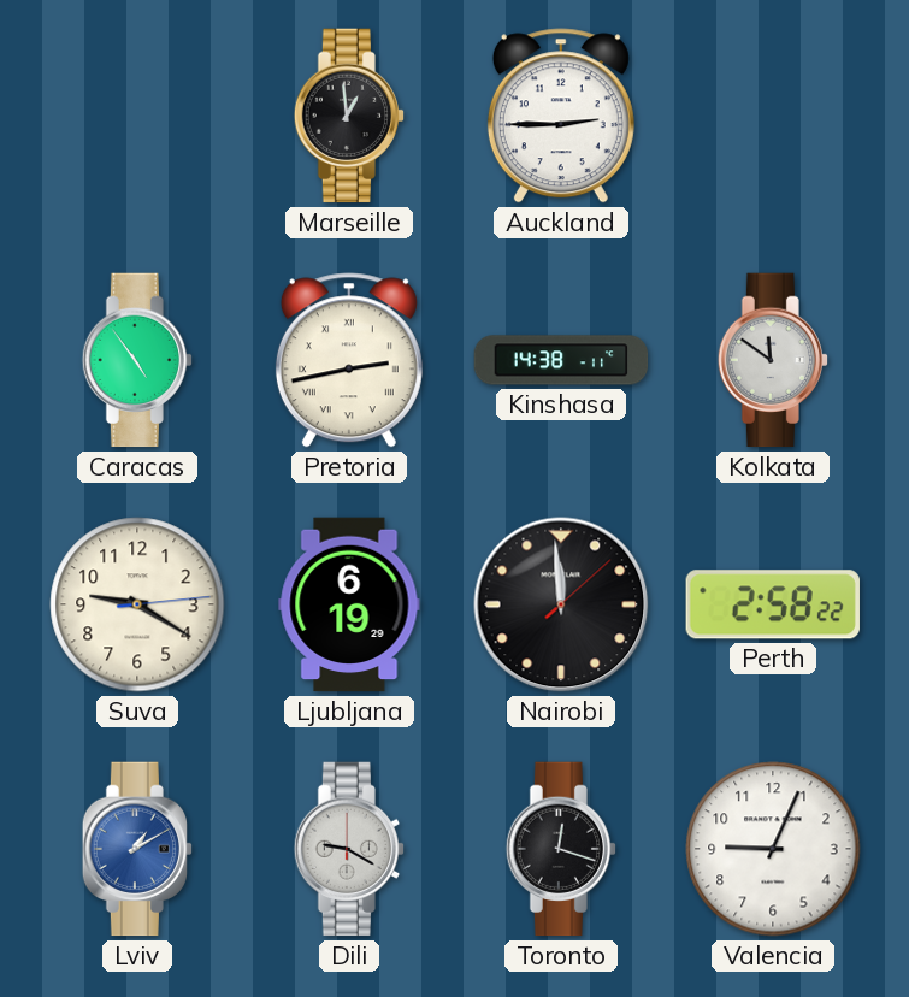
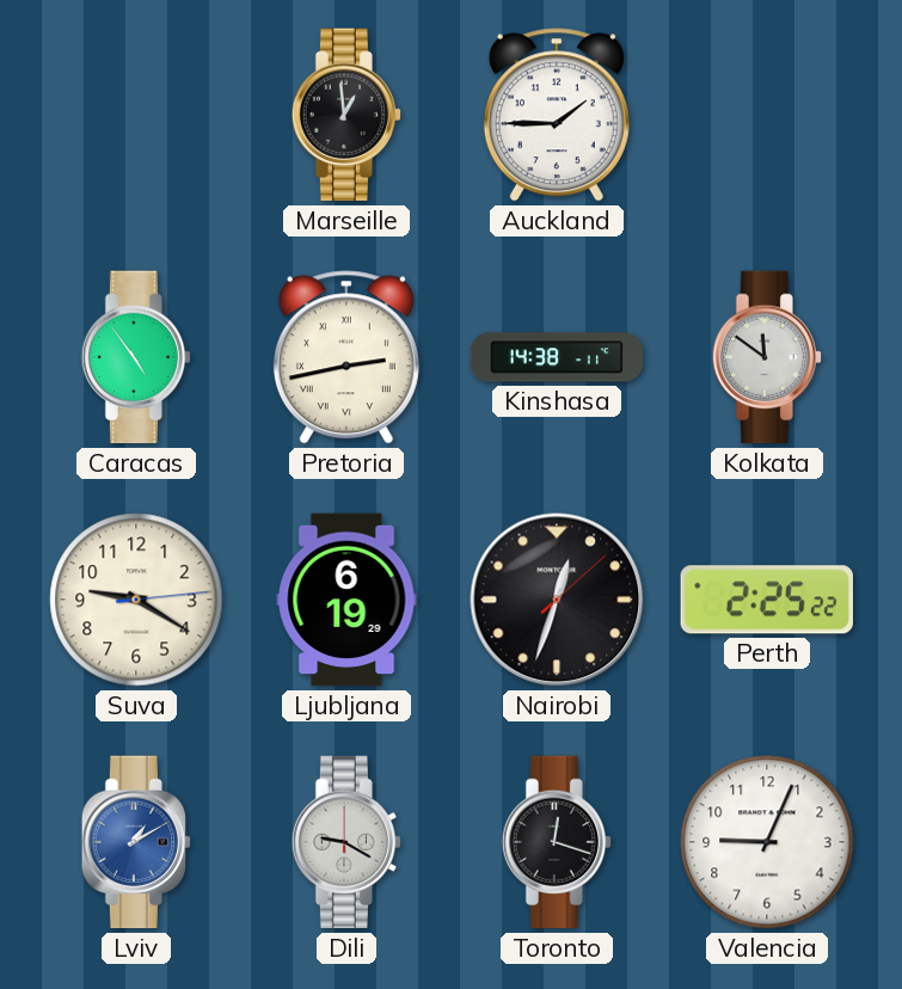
Auckland: 2:45 -> 1:45 (557, 115)
Nairobi: 11:59 -> 12:33 (557, 600)
Perth: 2:58 -> 2:25 (767, 600)
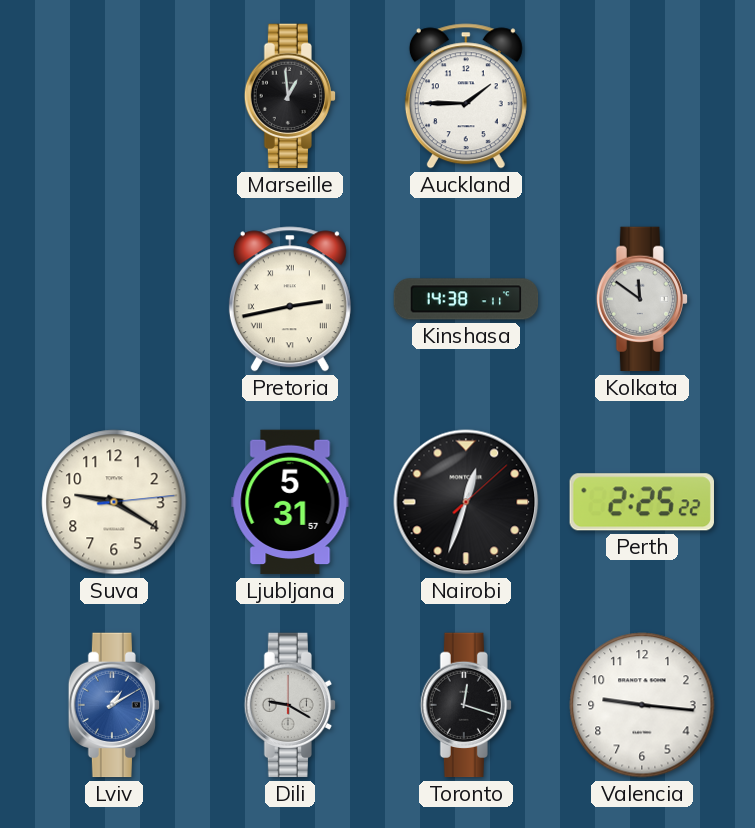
Caracas: 4:54 -> none (135, 357)
Ljubljana: 6:19 -> 5:31 (290, 502)
Valencia: 9:04 -> 9:16 (642, 705)
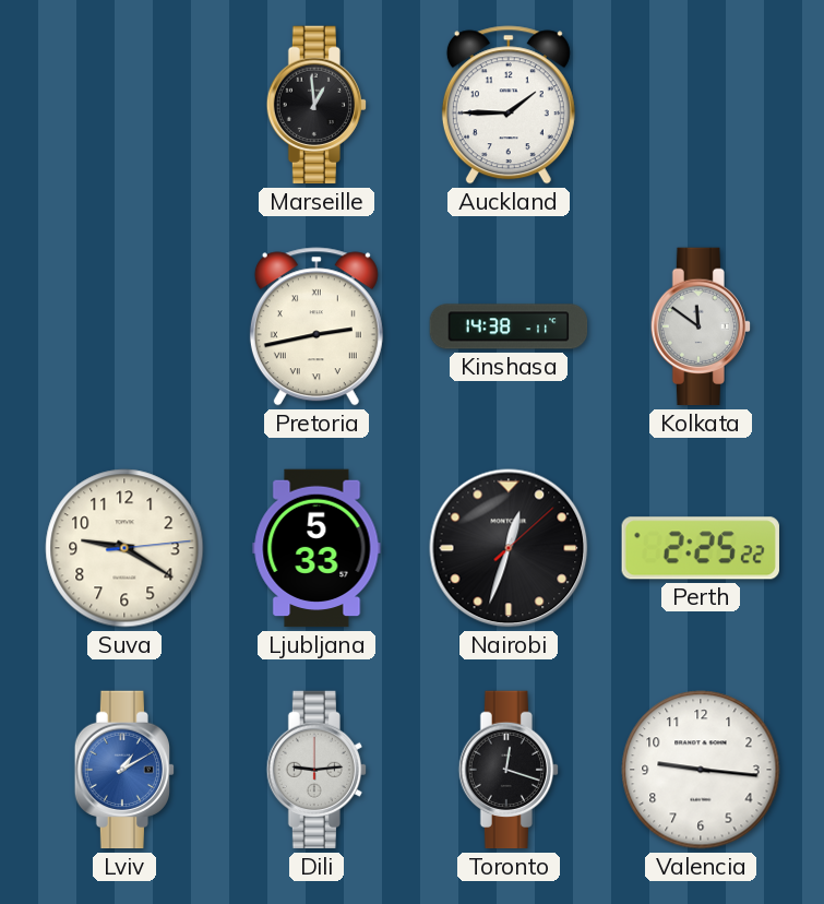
Ljubljana: 5:31 -> 5:33 (317, 548)
Dili: 9:20 -> 9:14 (315, 770)
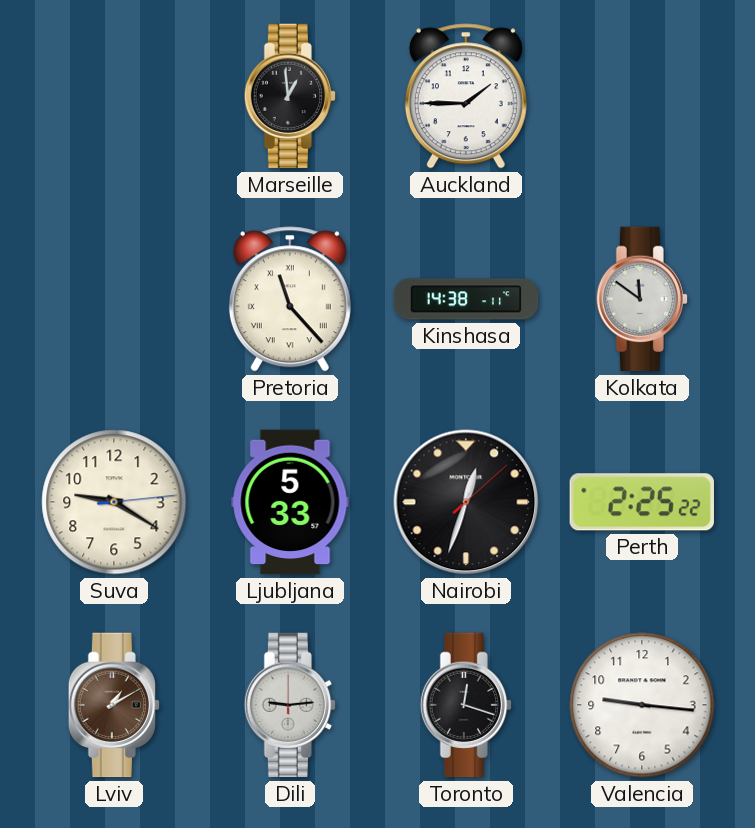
Pretoria: 2:43 -> 11:23 (290, 299)
Lviv dial: blue -> brown (113, 705)
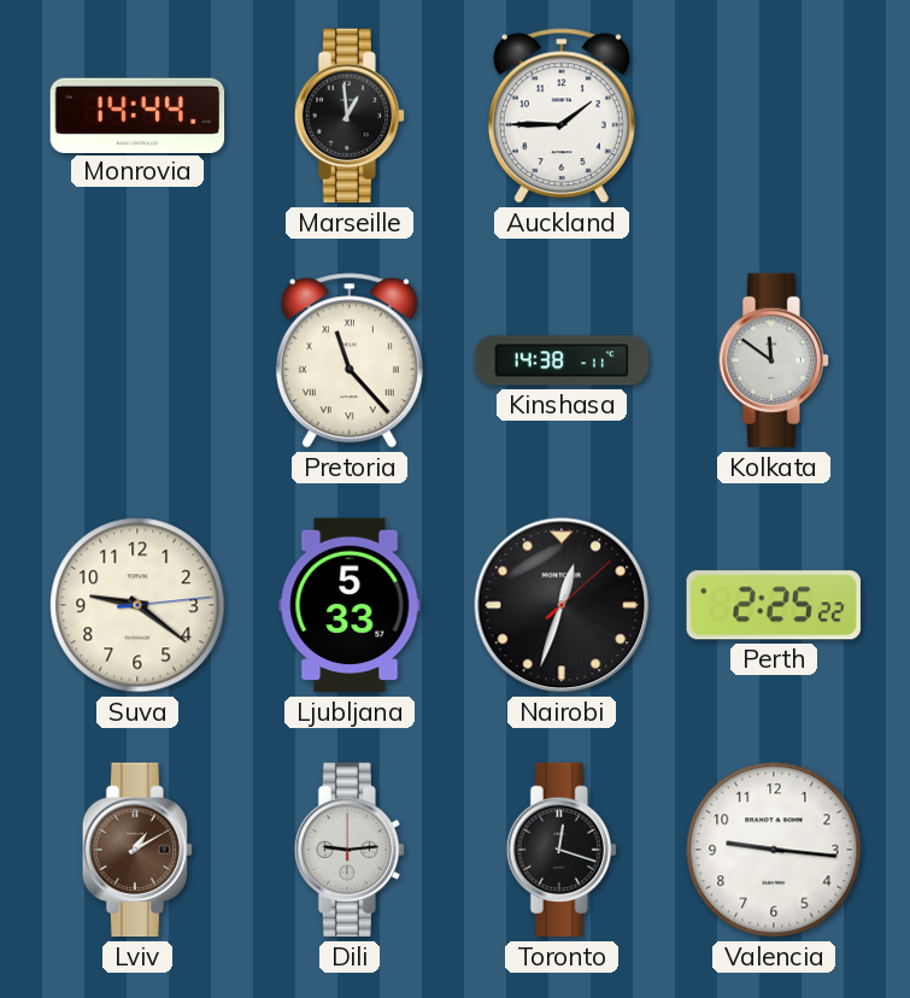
Monrovia: none -> 14:44 (137, 115)
Suva: 9:20 -> 9:21 (137, 605)
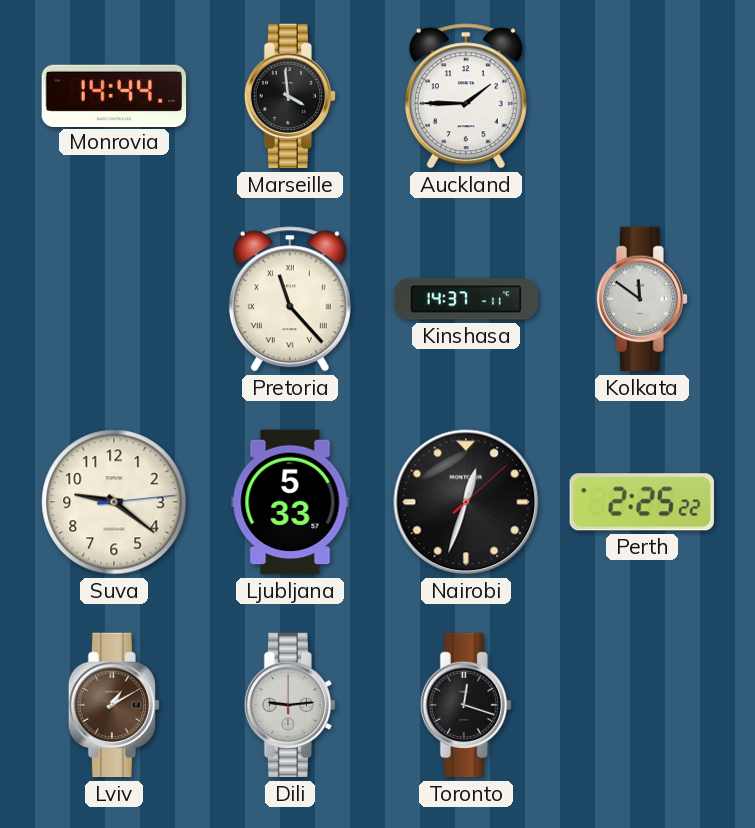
Marseille: 12:59 -> 3:59 (289, 96)
Kinshasa: 14:38 -> 14:37 (466, 299)
Valencia: 9:16 -> none (774, 850)
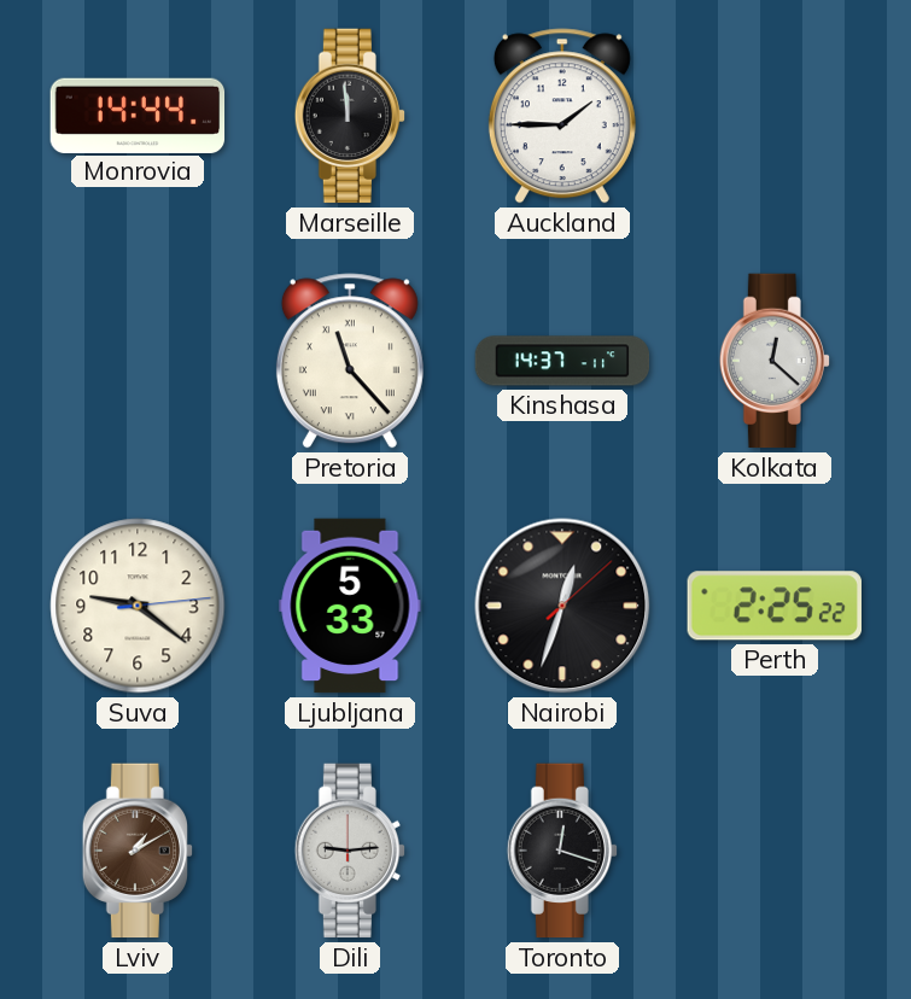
Marseille: 3:59 -> 11:59 (349, 116)
Kolkata: 11:51 -> 12:22 (773, 361)
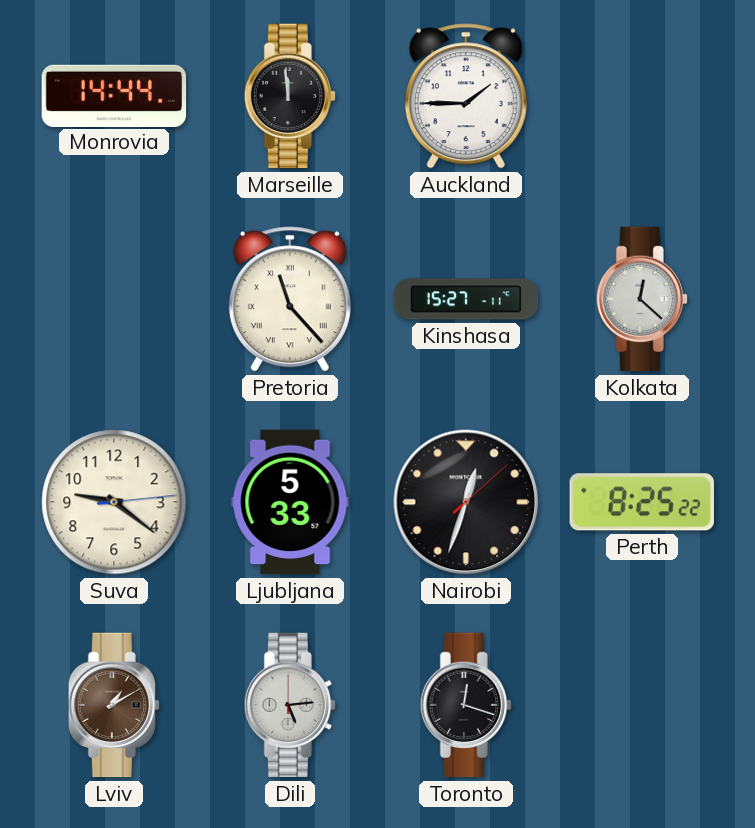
Kinshasa: 14:37 -> 15:27 (466, 299)
Perth: 2:25 -> 8:25 (642, 502)
Dili: 9:14 -> 5:14 (289, 705)
